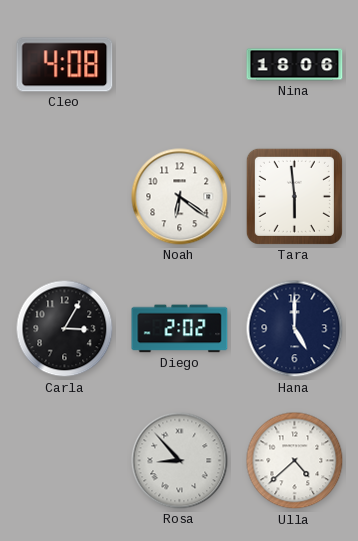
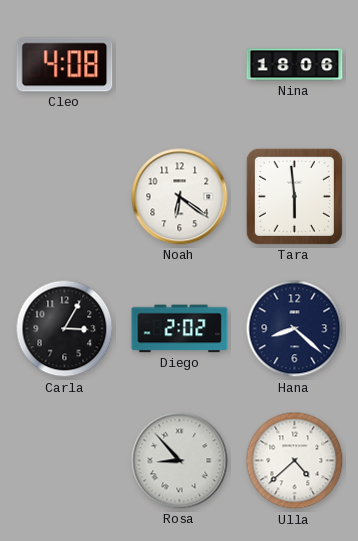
Hana: 5:00 -> 8:22 (295, 329)
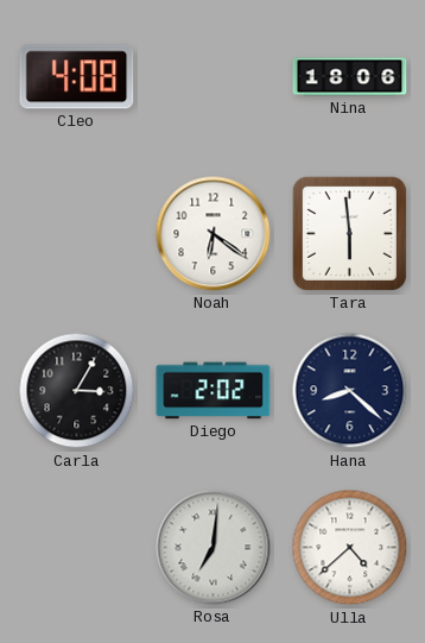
Rosa: 8:53 -> 7:01 (214, 548)
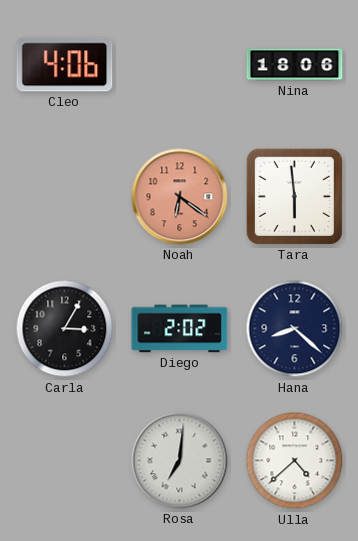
Cleo: 4:08 -> 4:06 (65, 65)
Noah dial: white -> salmon (180, 197)
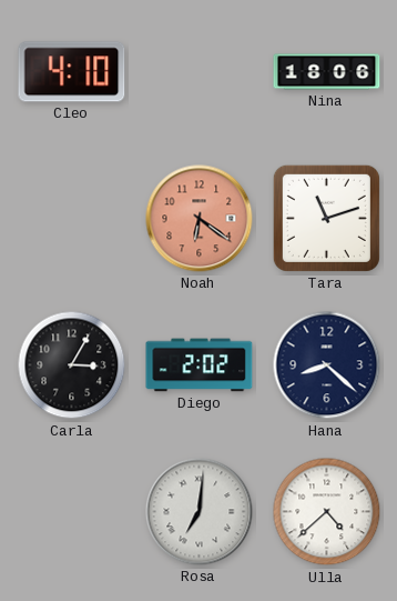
Cleo: 4:06 -> 4:10 (72, 72)
Tara: 5:59 -> 11:12 (326, 218)
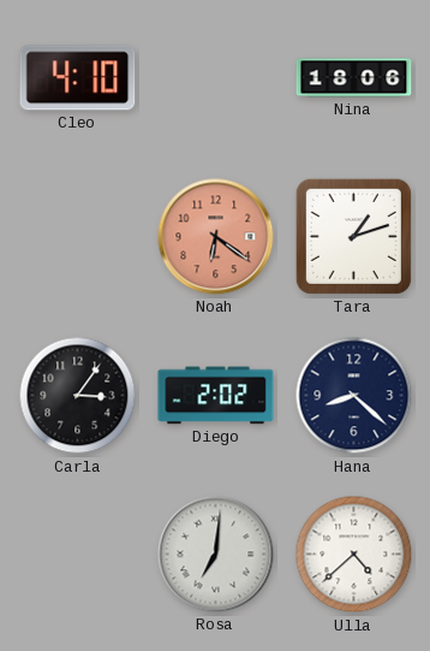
Tara: 11:12 -> 1:12 (353, 236)
Carla: 3:05 -> 3:06 (78, 396)
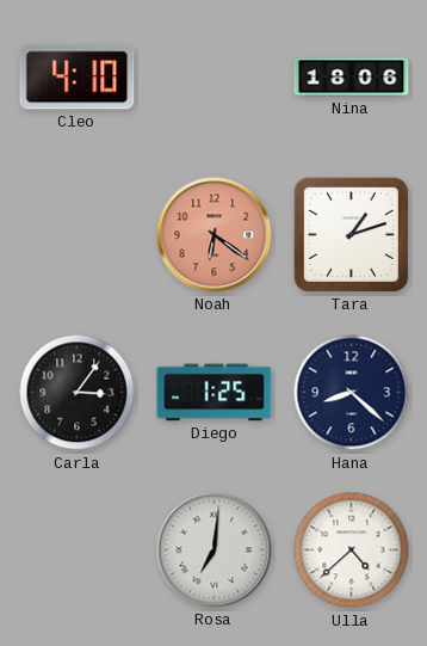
Diego: 2:02 -> 1:25 (215, 393)
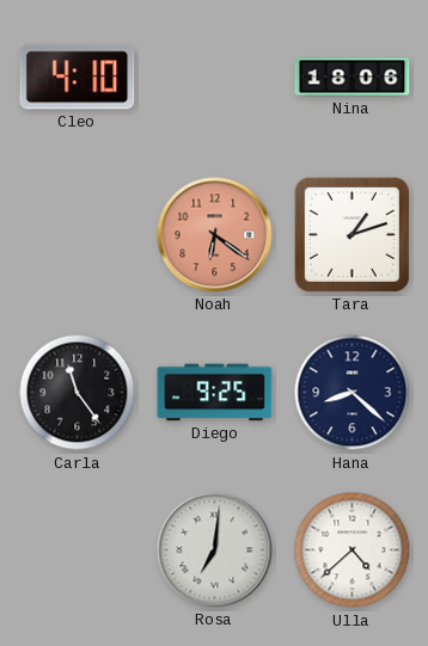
Carla: 3:06 -> 11:24 (78, 393)
Diego: 1:25 -> 9:25 (215, 393)
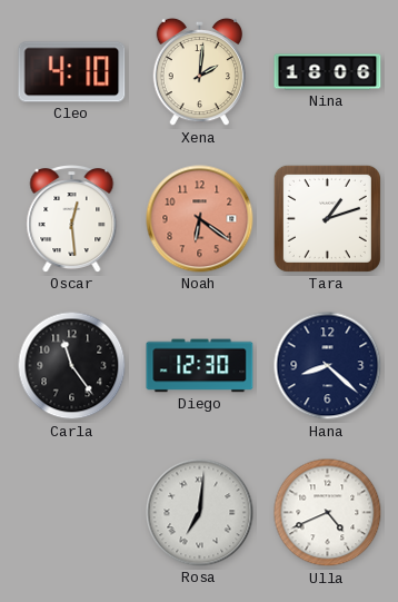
Xena: none -> 2:01 (199, 72)
Oscar: none -> 12:29 (72, 219)
Diego: 9:25 -> 12:30 (200, 366)
Ulla: 4:38 -> 4:41 (328, 513)
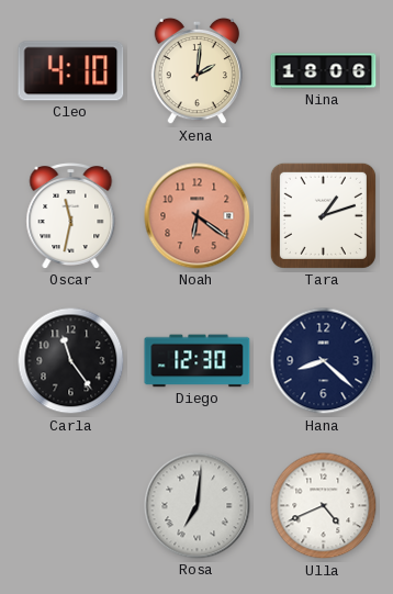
Oscar: 12:29 -> 11:32 (71, 216)
